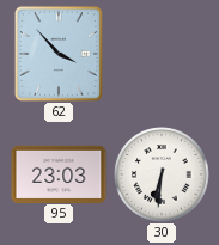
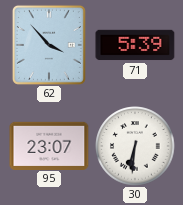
71: none -> 5:39 (135, 45)
95: 23:03 -> 23:07 (49, 145)
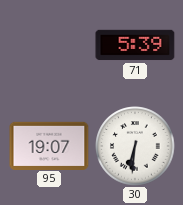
62: 3:53 -> none (49, 45)
95: 23:07 -> 19:07 (49, 145)
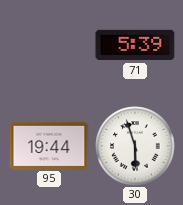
95: 19:07 -> 19:44 (49, 145)
30: 6:31 -> 5:57 (135, 146)
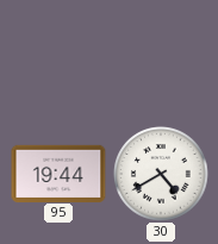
71: 5:39 -> none (135, 45)
30: 5:57 -> 4:40 (161, 174)
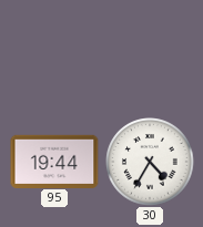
30: 4:40 -> 4:35 (150, 162)
